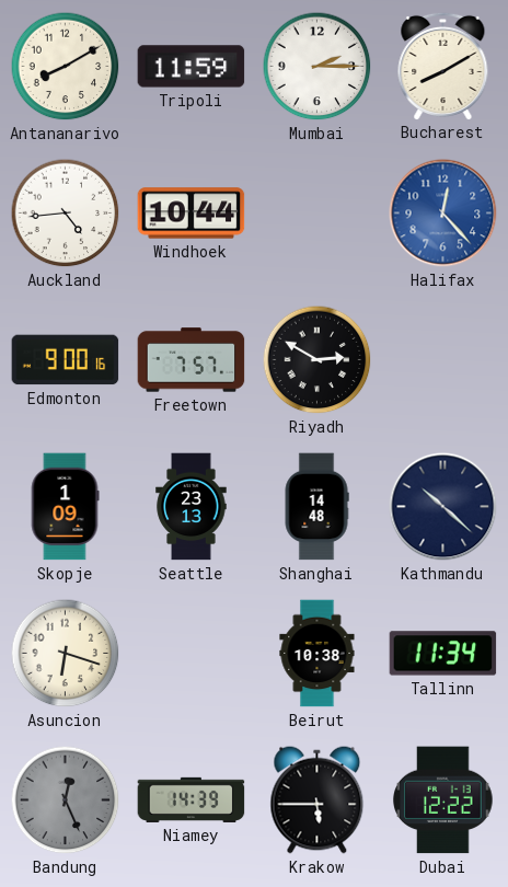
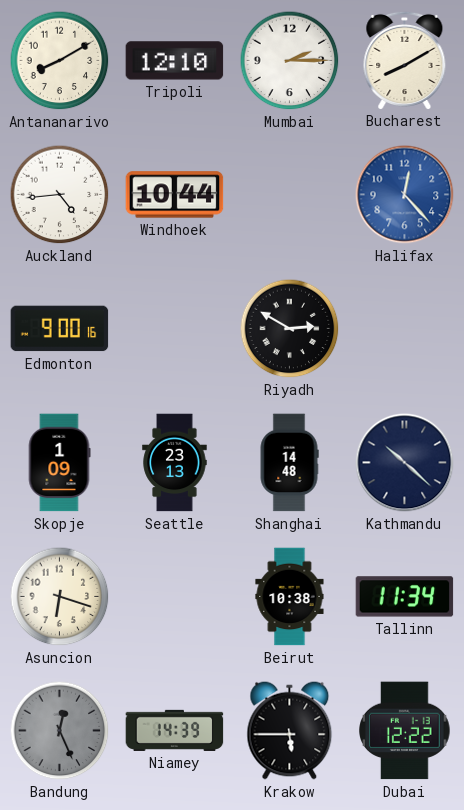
Tripoli: 11:59 -> 12:10 (175, 61)
Freetown: 7:57 -> none (192, 360)
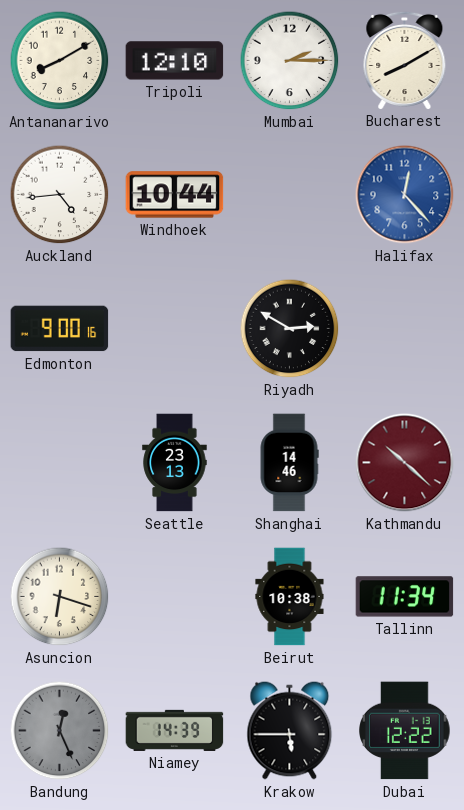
Skopje: 1:09 -> none (59, 463)
Shanghai: 14:48 -> 14:46 (289, 463)
Kathmandu dial: navy -> burgundy (405, 463)
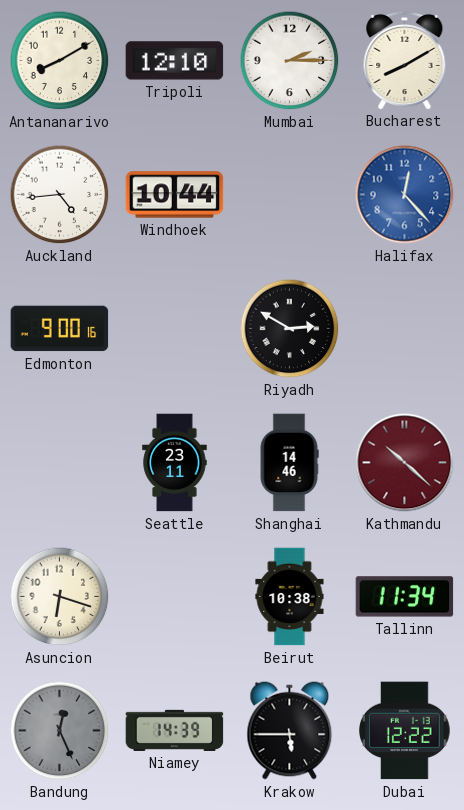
Seattle: 23:13 -> 23:11 (175, 463)
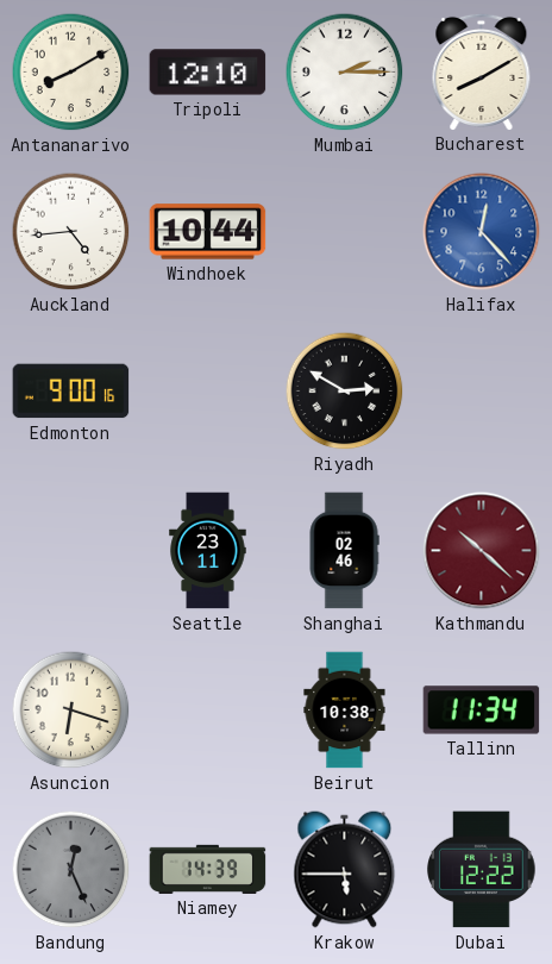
Shanghai: 14:46 -> 02:46 (344, 551)
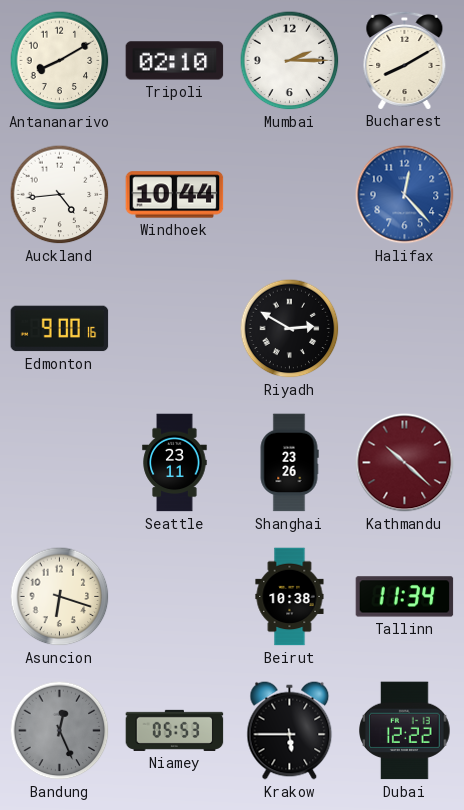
Tripoli: 12:10 -> 02:10 (175, 61)
Shanghai: 02:46 -> 23:26 (289, 463)
Niamey: 14:39 -> 05:53 (175, 730)
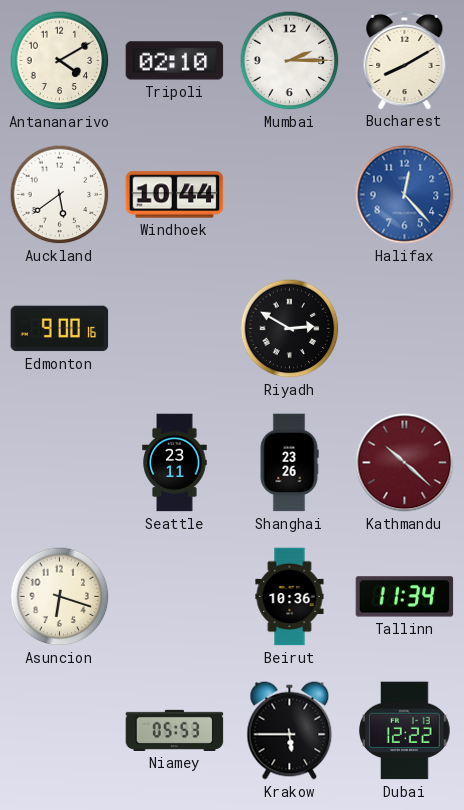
Antananarivo: 8:10 -> 4:10 (60, 61)
Auckland: 4:44 -> 5:39 (60, 195)
Beirut: 10:38 -> 10:36 (290, 597)
Bandung: 12:26 -> none (60, 731)
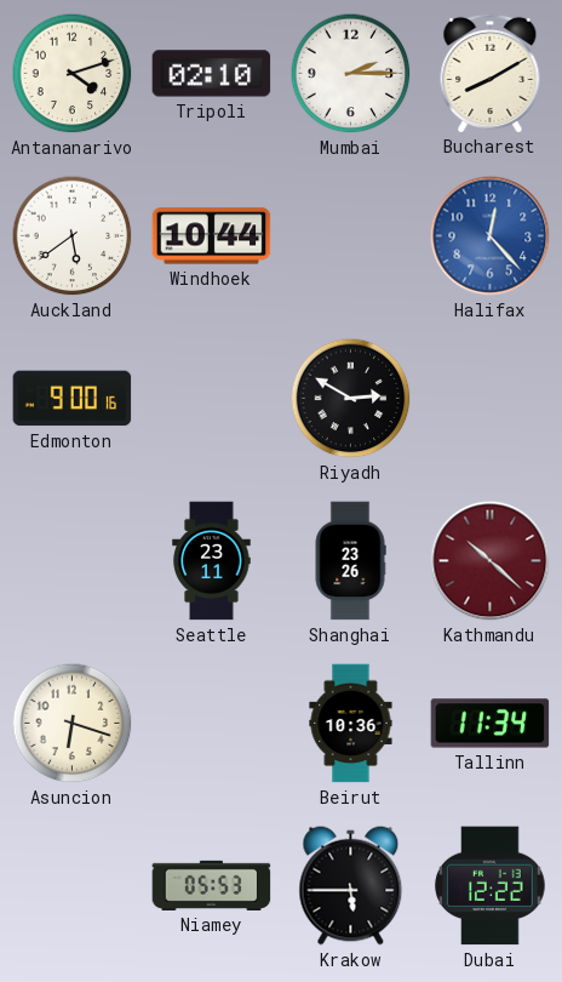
Antananarivo: 4:10 -> 4:12 (73, 74)
